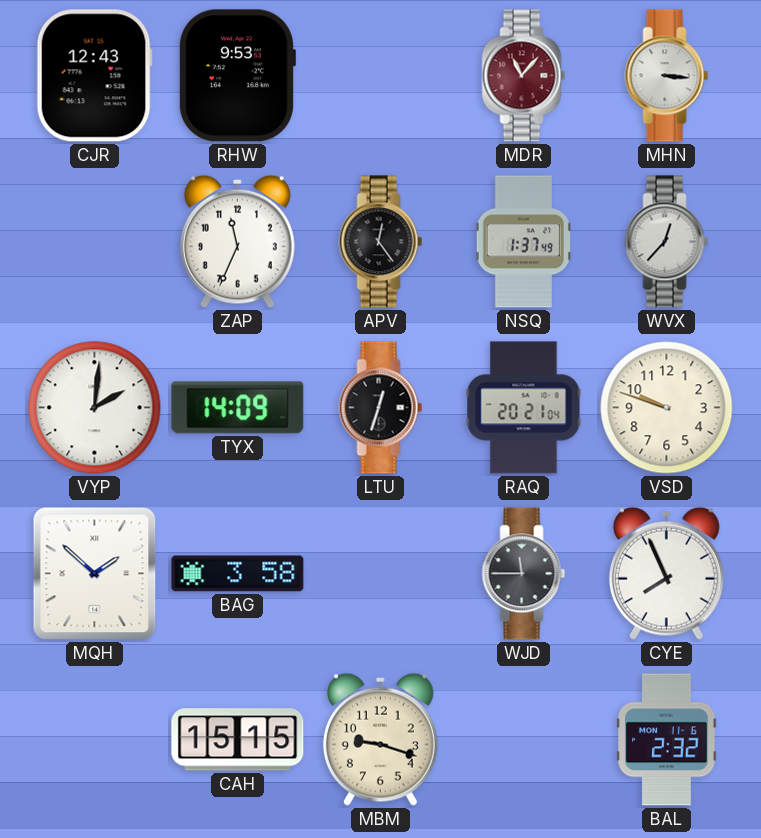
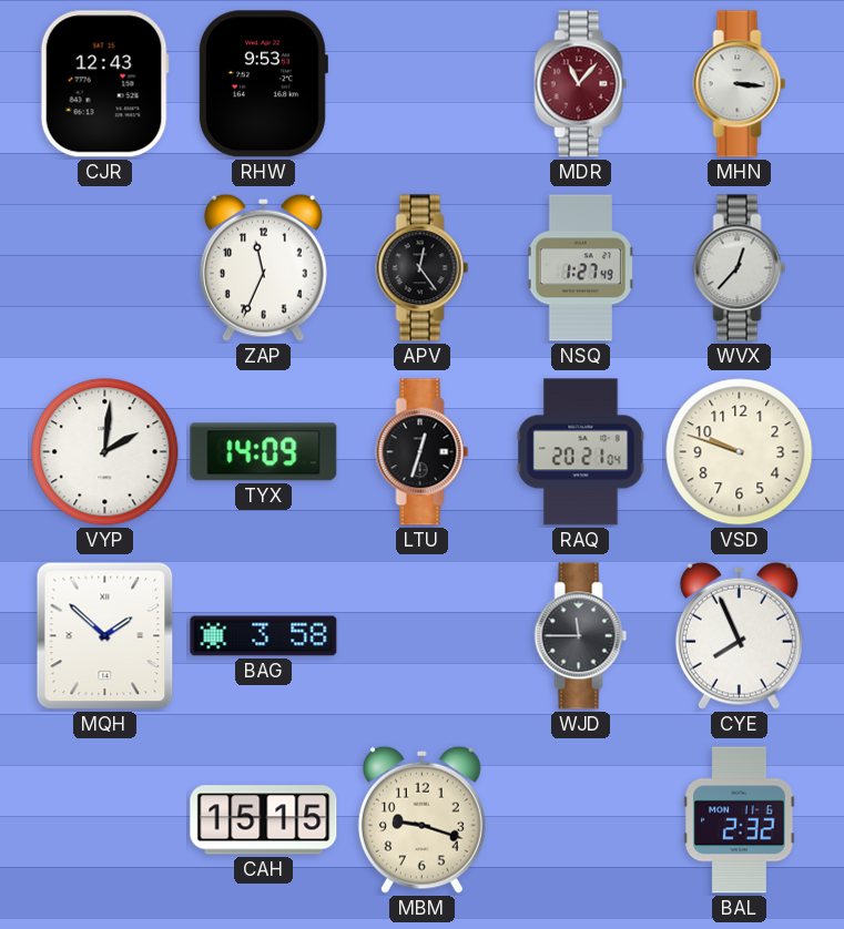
NSQ: 1:37 -> 1:27 (580, 268)
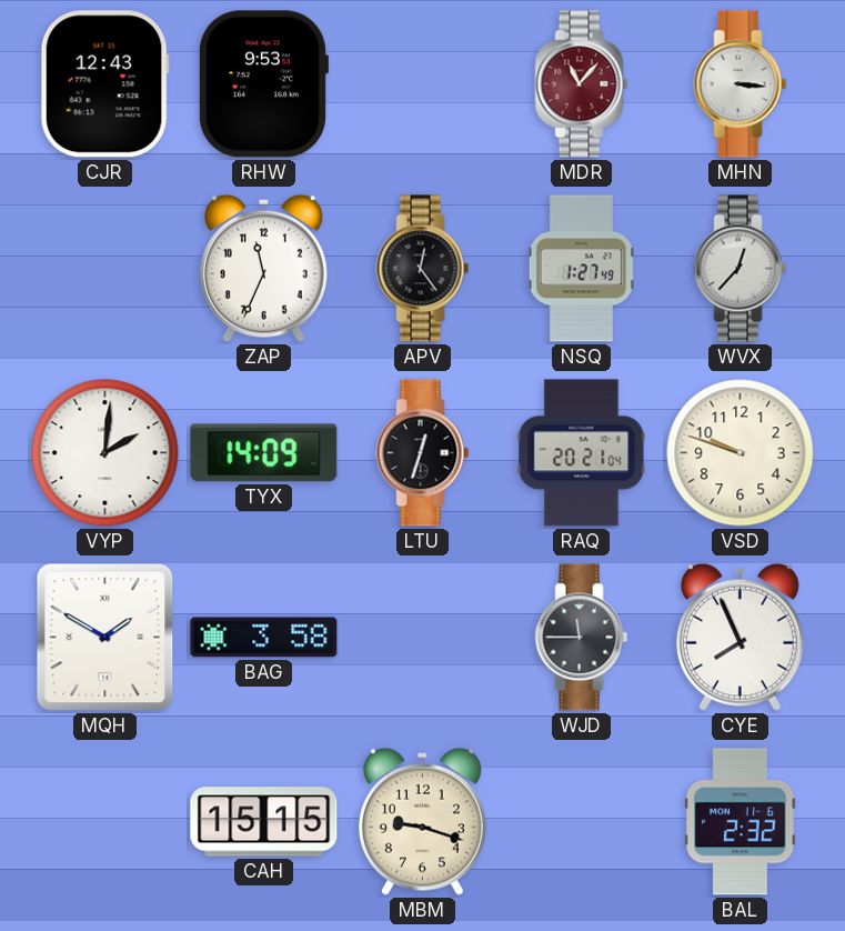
MQH: 1:52 -> 1:50 (105, 638)
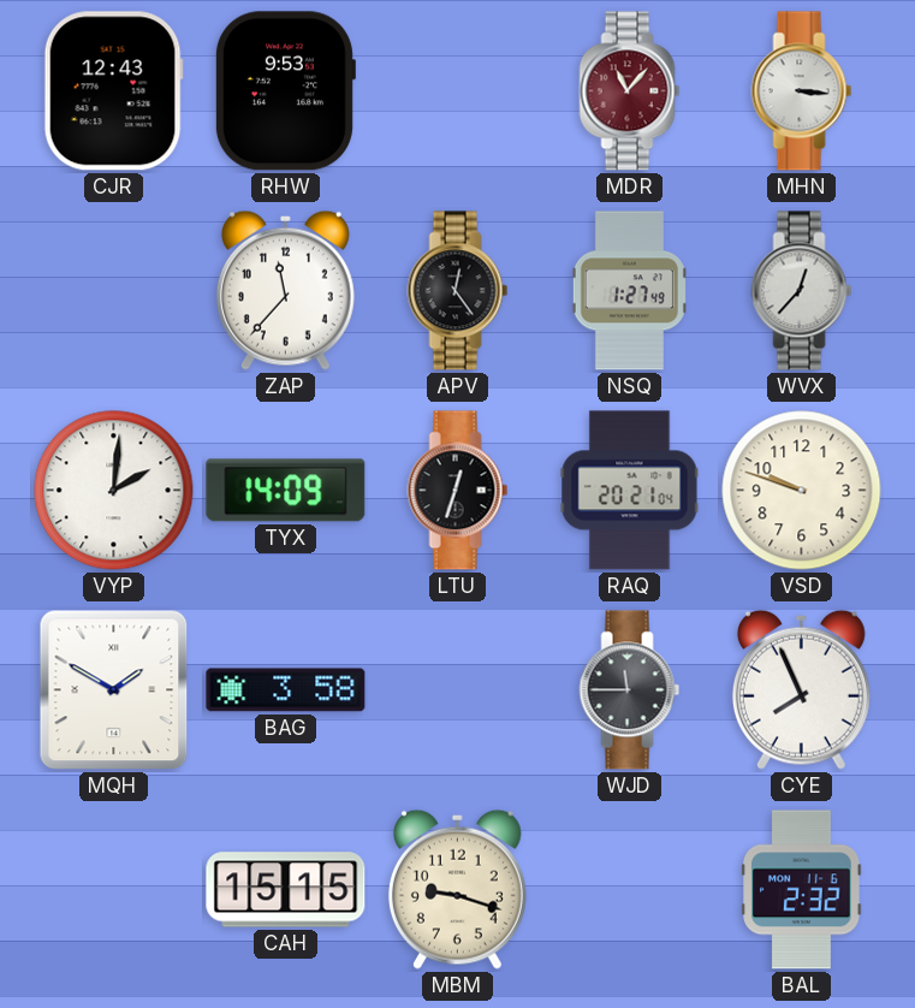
ZAP: 11:34 -> 11:37 (285, 290)
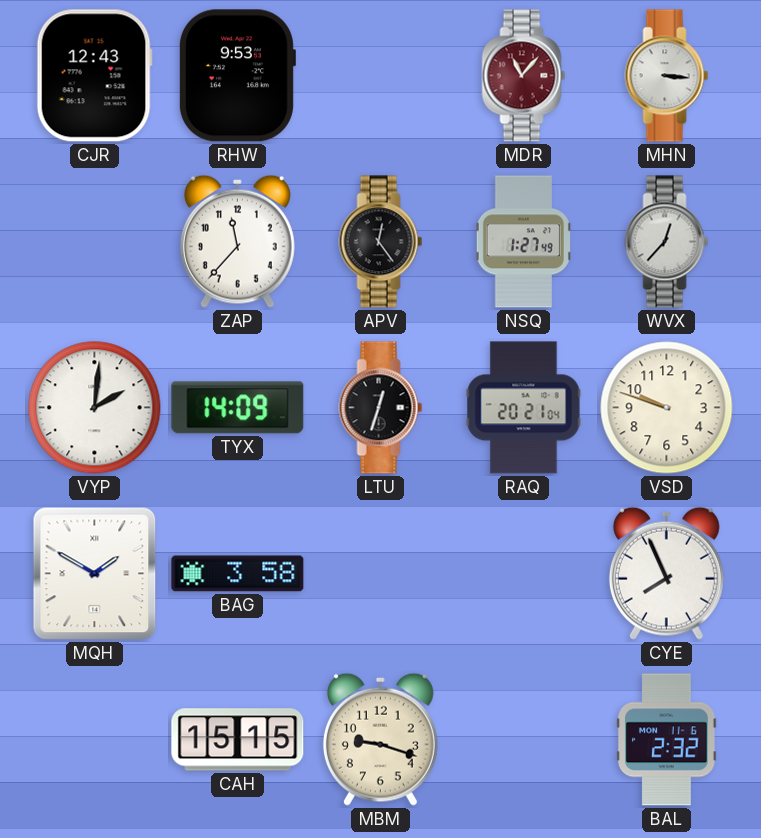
WJD: 11:45 -> none (630, 690)
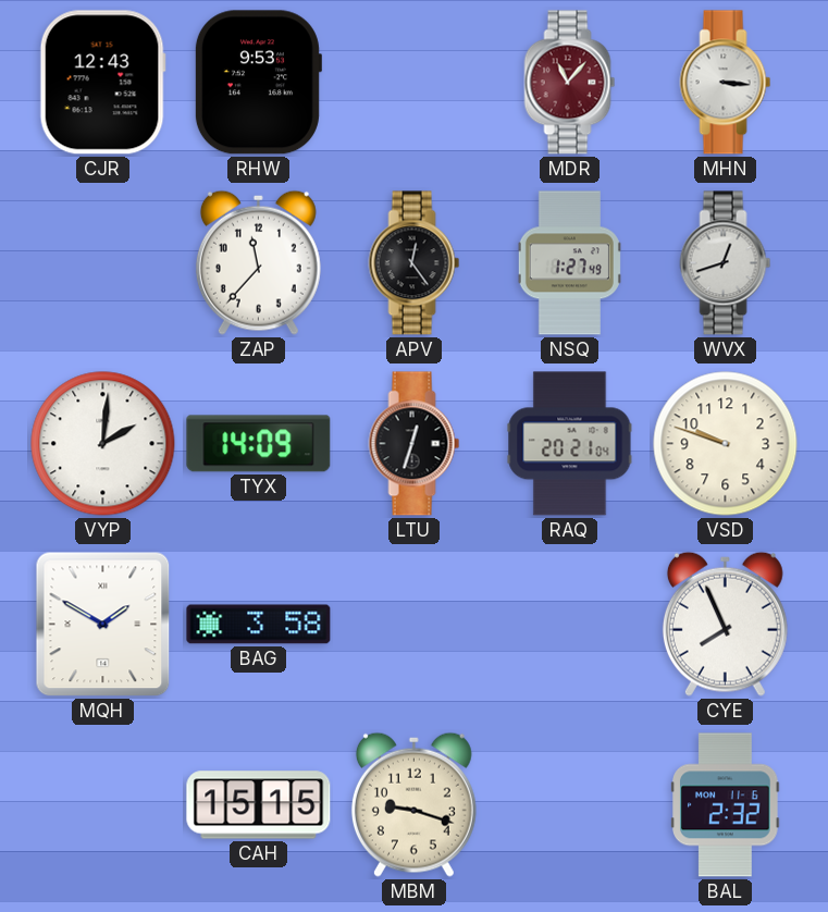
WVX: 12:37 -> 12:42 (726, 263)
